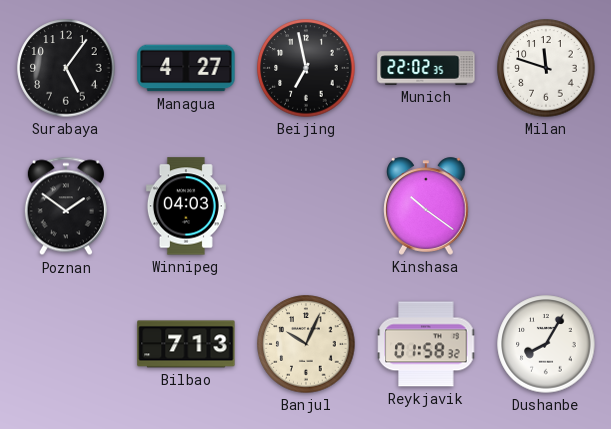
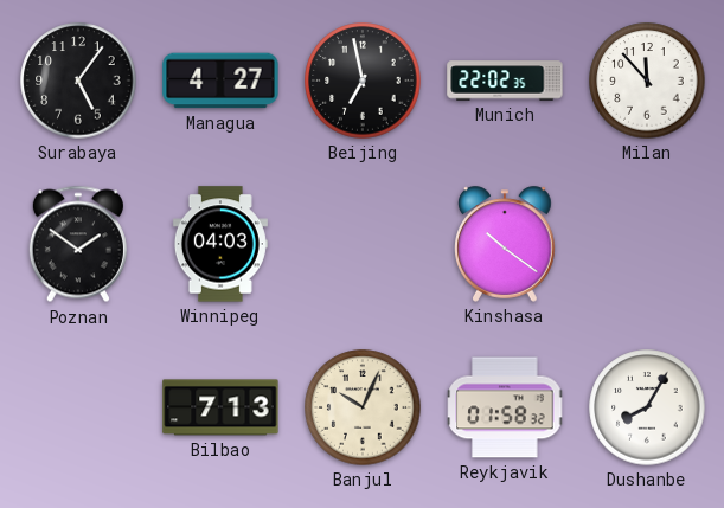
Milan: 11:48 -> 11:53 (647, 81)
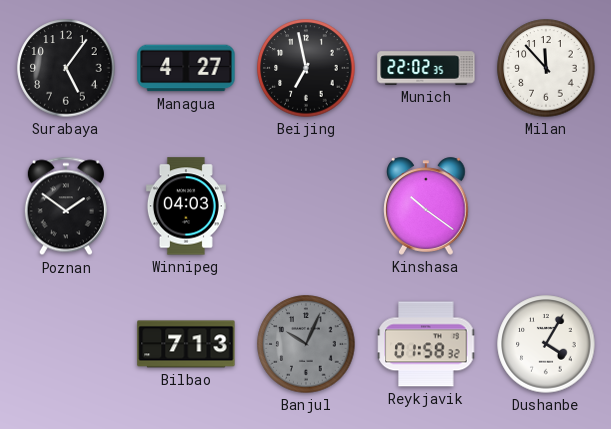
Banjul dial: cream -> grey (306, 344)
Dushanbe: 8:05 -> 4:05 (546, 344)
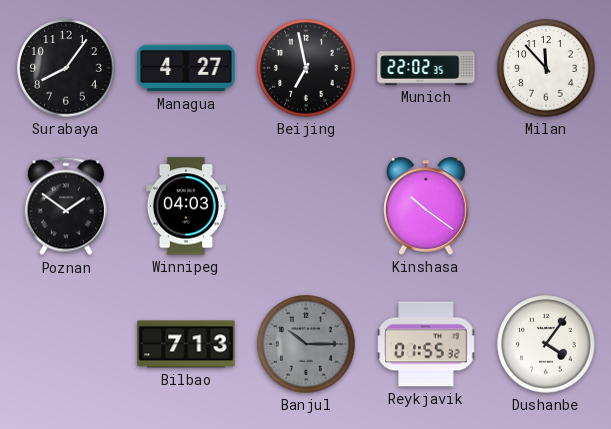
Surabaya: 5:06 -> 8:06 (66, 68)
Banjul: 10:04 -> 10:15 (306, 344)
Reykjavik: 01:58 -> 01:55 (426, 344)
Dushanbe: 4:05 -> 4:06 (546, 344)
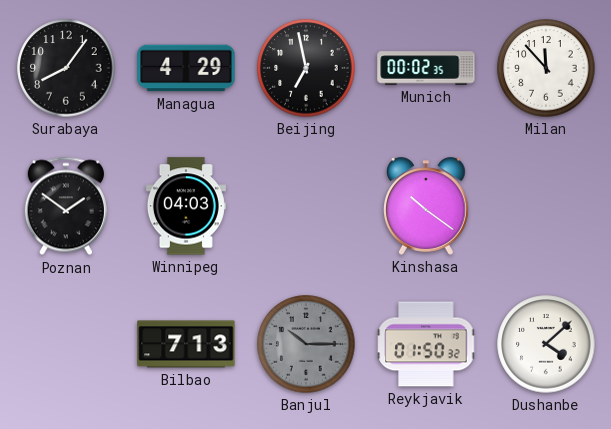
Managua: 4:27 -> 4:29 (186, 68)
Munich: 22:02 -> 00:02 (426, 68)
Reykjavik: 01:55 -> 01:50 (426, 344)
Dushanbe: 4:06 -> 4:08 (546, 344)
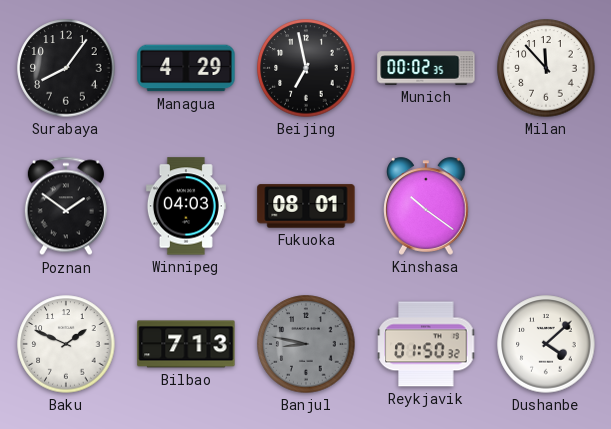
Fukuoka: none -> 08:01 (306, 206)
Baku: none -> 1:49 (66, 344)
Banjul: 10:15 -> 8:47 (306, 344)
